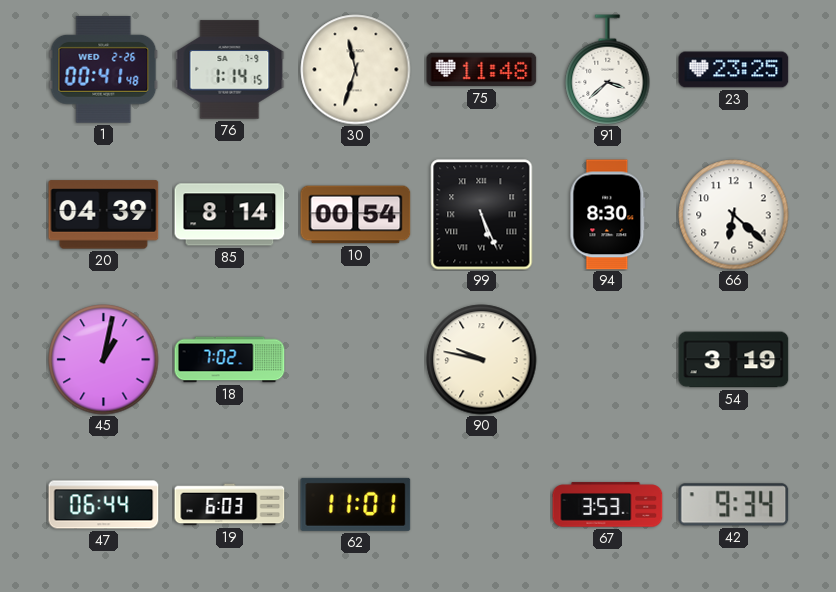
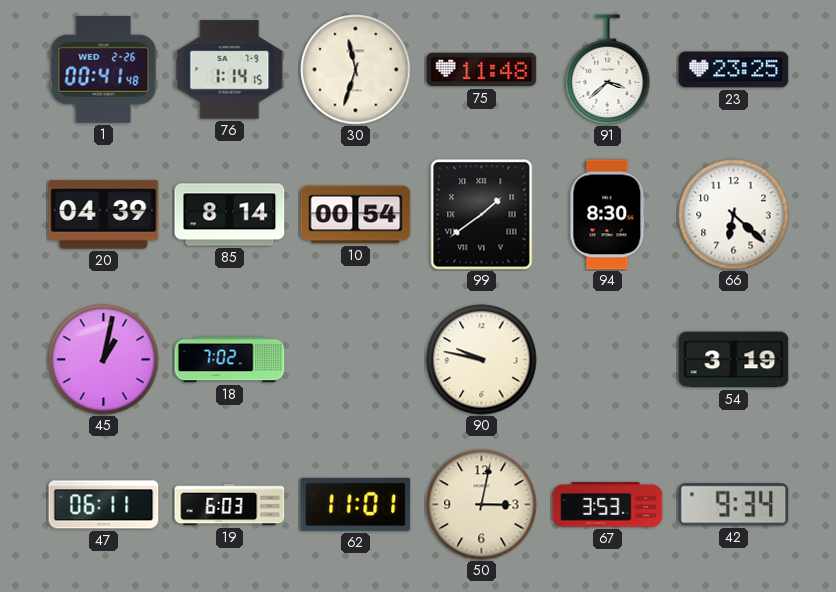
99: 5:26 -> 1:39 (482, 215)
47: 06:44 -> 06:11 (104, 505)
50: none -> 3:02 (482, 505)
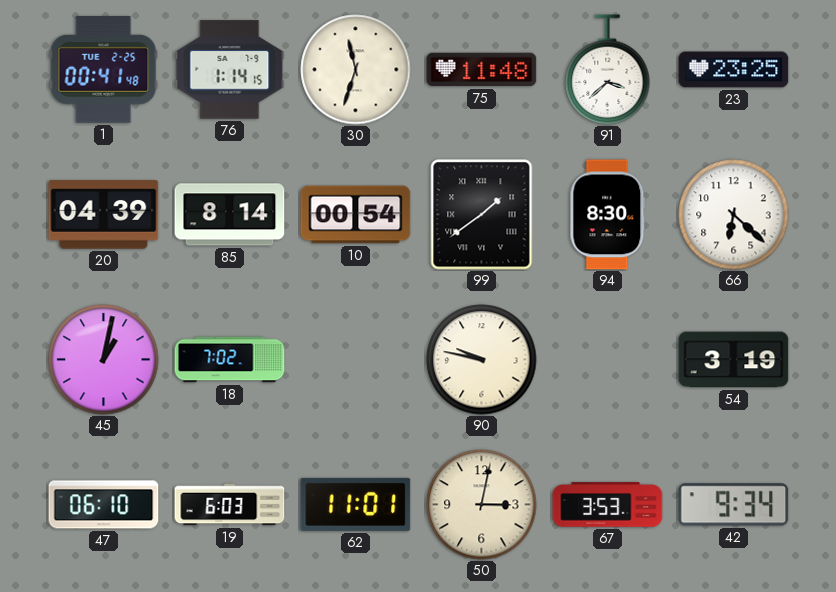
1 date: WED 2-26 -> TUE 2-25 (104, 69)
47: 06:11 -> 06:10 (104, 505)
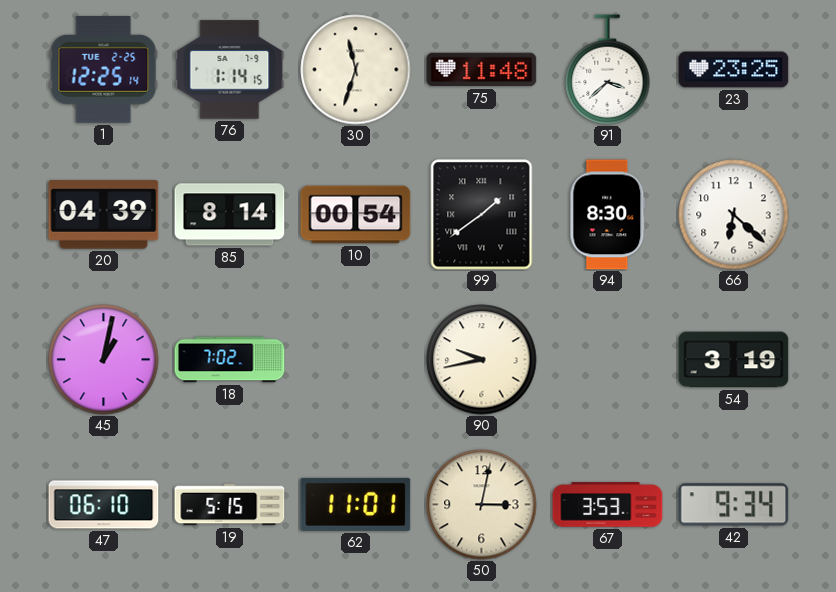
1: 00:41 -> 12:25 (104, 69)
90: 9:47 -> 9:43 (482, 360)
19: 6:03 -> 5:15 (230, 505)
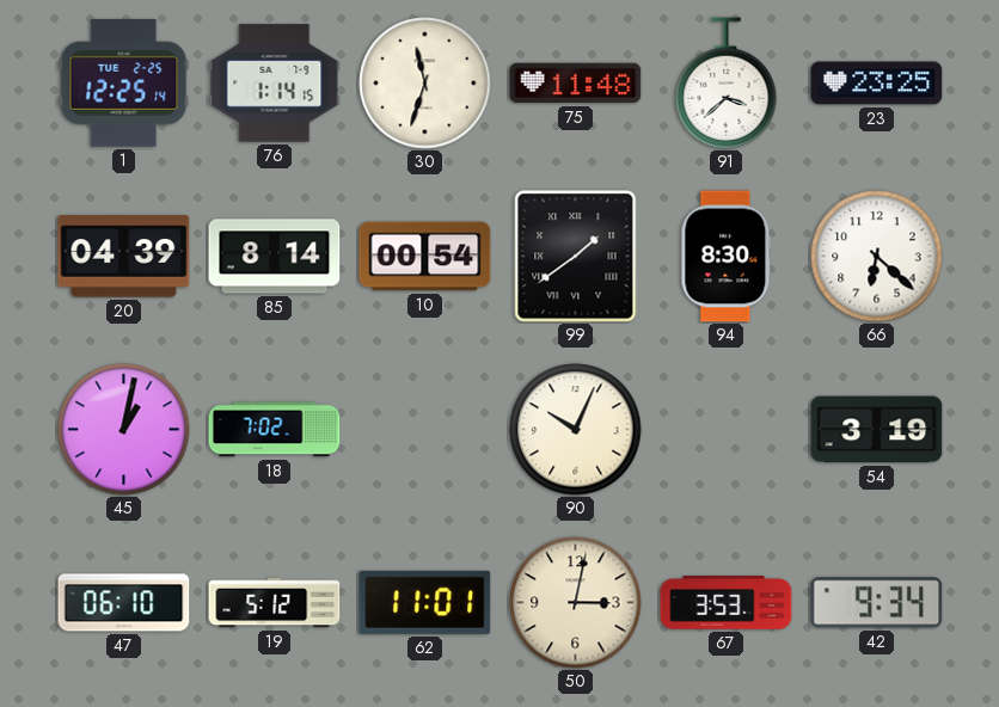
90: 9:43 -> 10:04 (576, 430)
19: 5:15 -> 5:12 (275, 603)
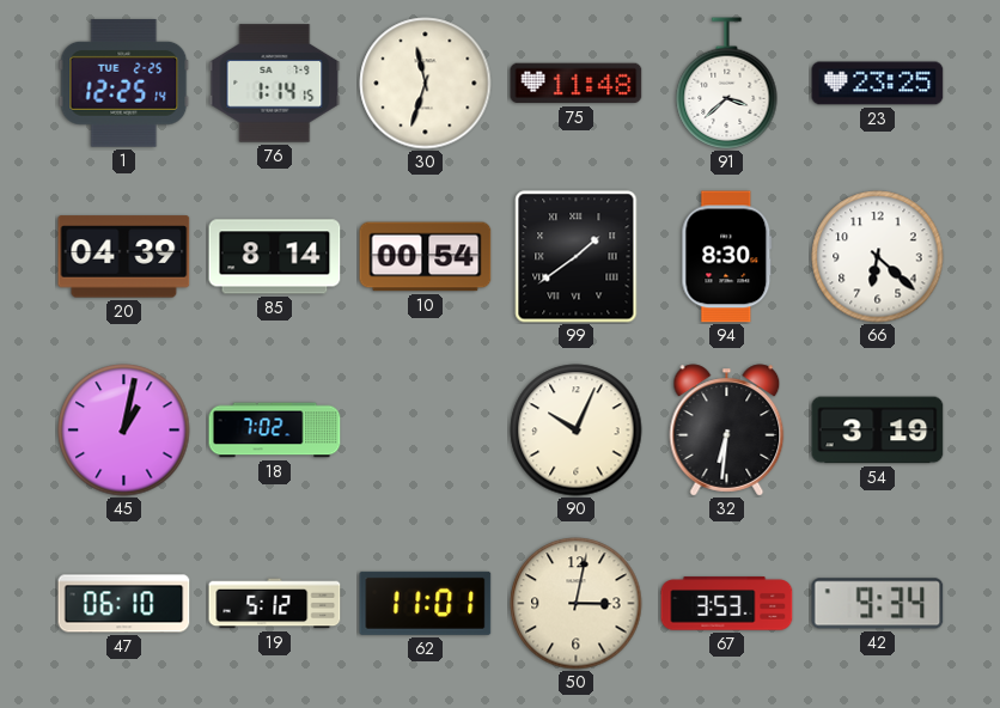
32: none -> 6:31 (727, 431)
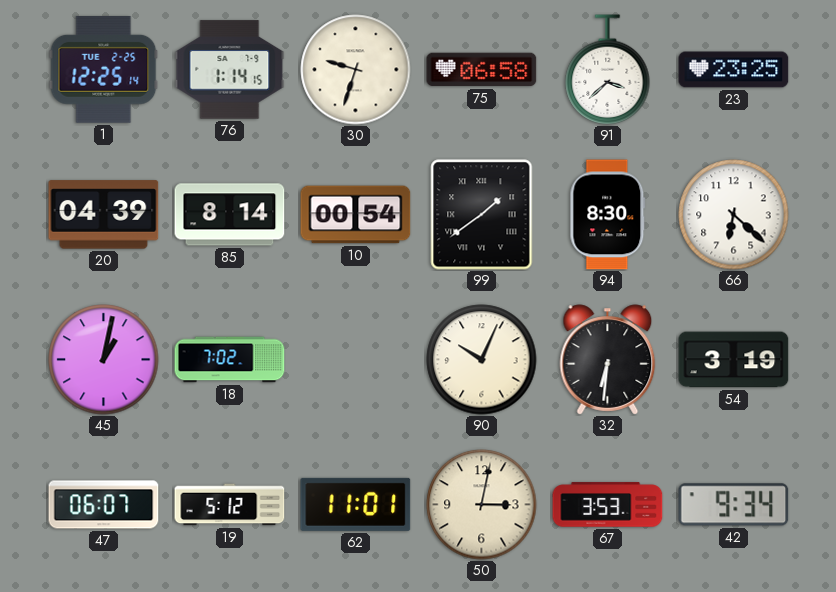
30: 11:33 -> 9:33 (356, 70)
75: 11:48 -> 06:58 (482, 70)
47: 06:10 -> 06:07 (104, 505)
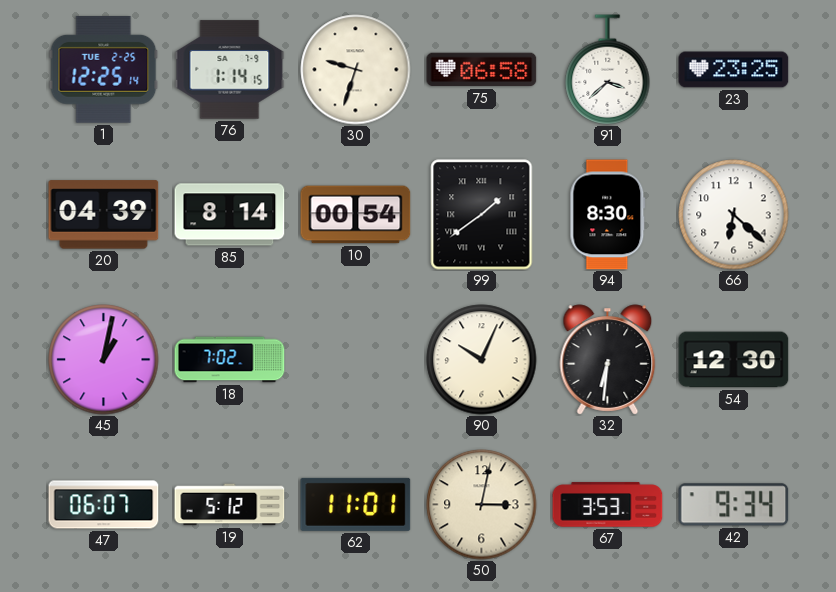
54: 3:19 -> 12:30 (734, 360)
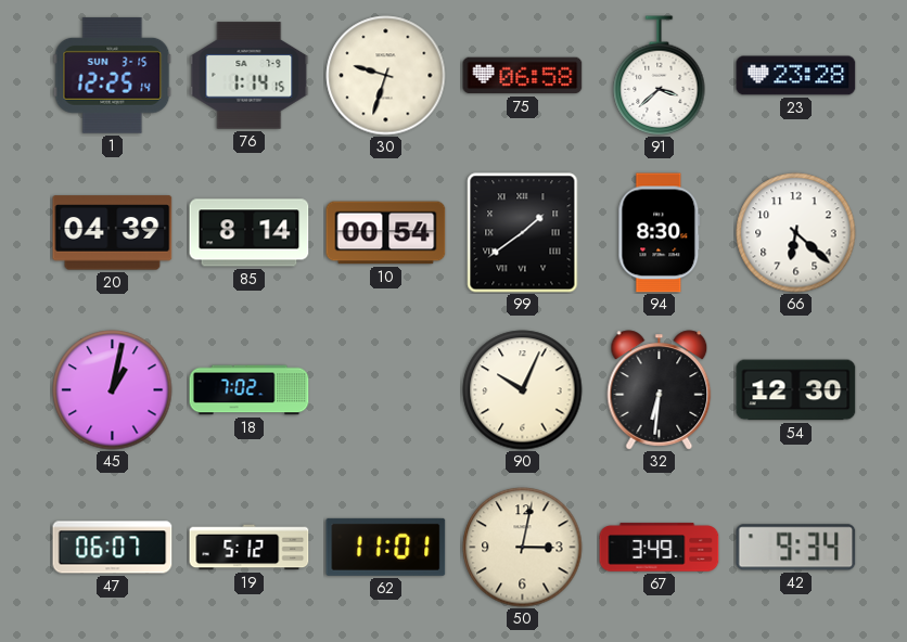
1 date: TUE 2-25 -> SUN 3-15 (113, 75)
23: 23:25 -> 23:28 (796, 76)
67: 3:53 -> 3:49 (660, 548)
